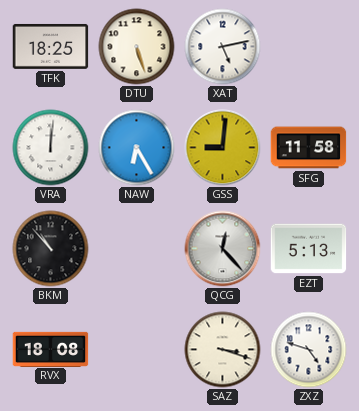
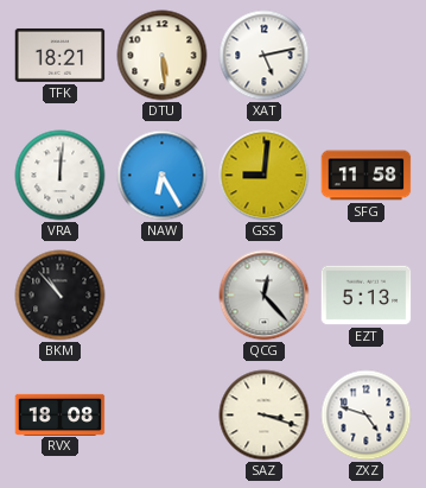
TFK: 18:25 -> 18:21 (61, 55)
DTU: 5:27 -> 5:29 (163, 56)
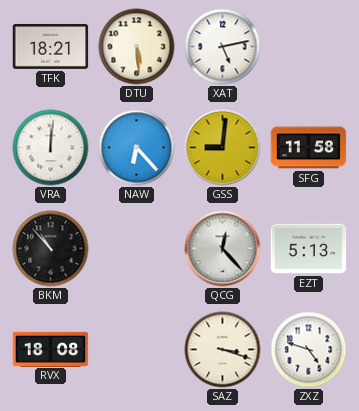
NAW: 6:25 -> 6:23 (137, 148)
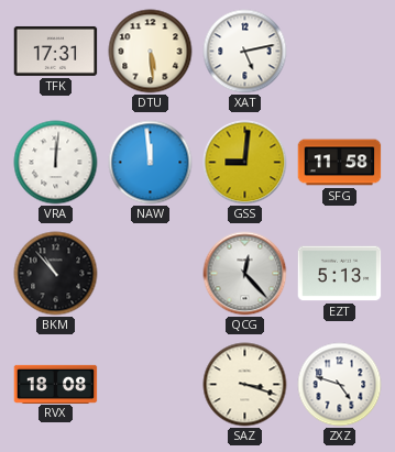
TFK: 18:21 -> 17:31 (56, 51)
NAW: 6:23 -> 11:59 (151, 163)
